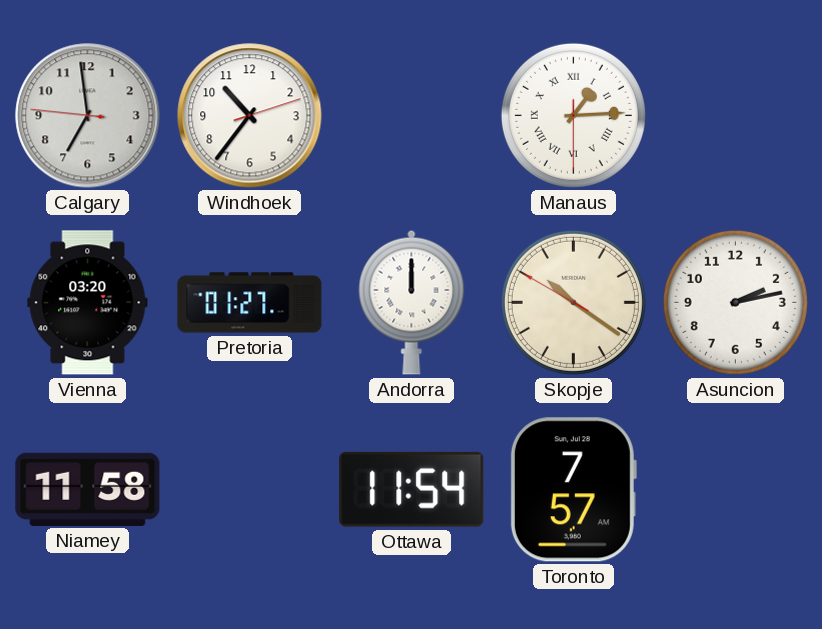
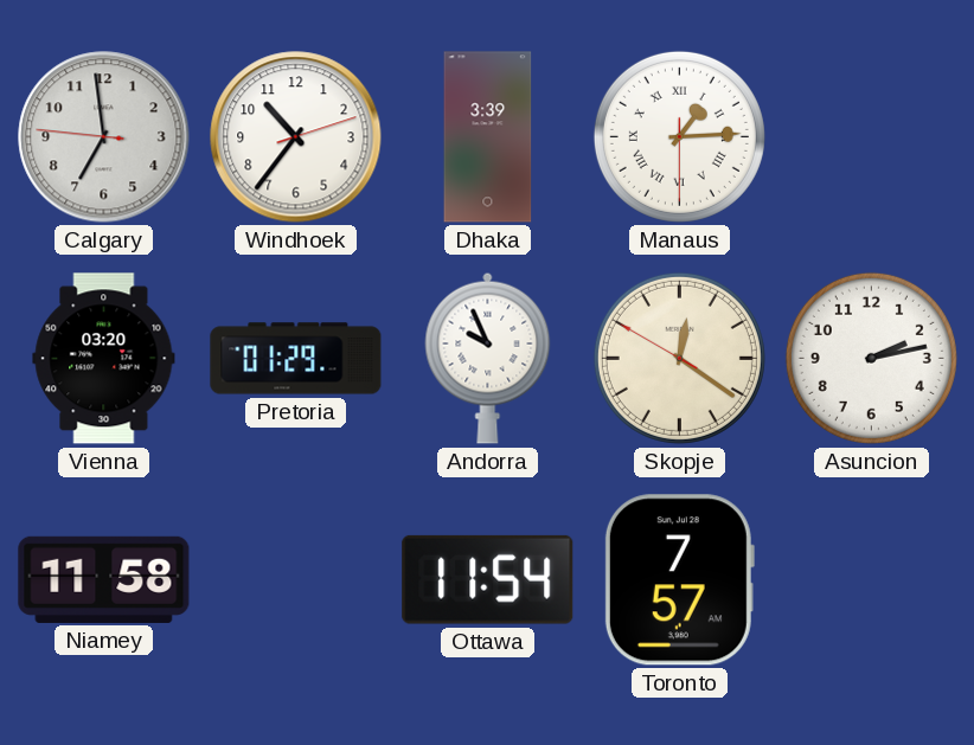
Dhaka: none -> 3:39 (488, 137)
Pretoria: 01:27 -> 01:29 (296, 359)
Andorra: 12:00 -> 9:56 (488, 358)
Skopje: 10:20 -> 12:20 (679, 358)
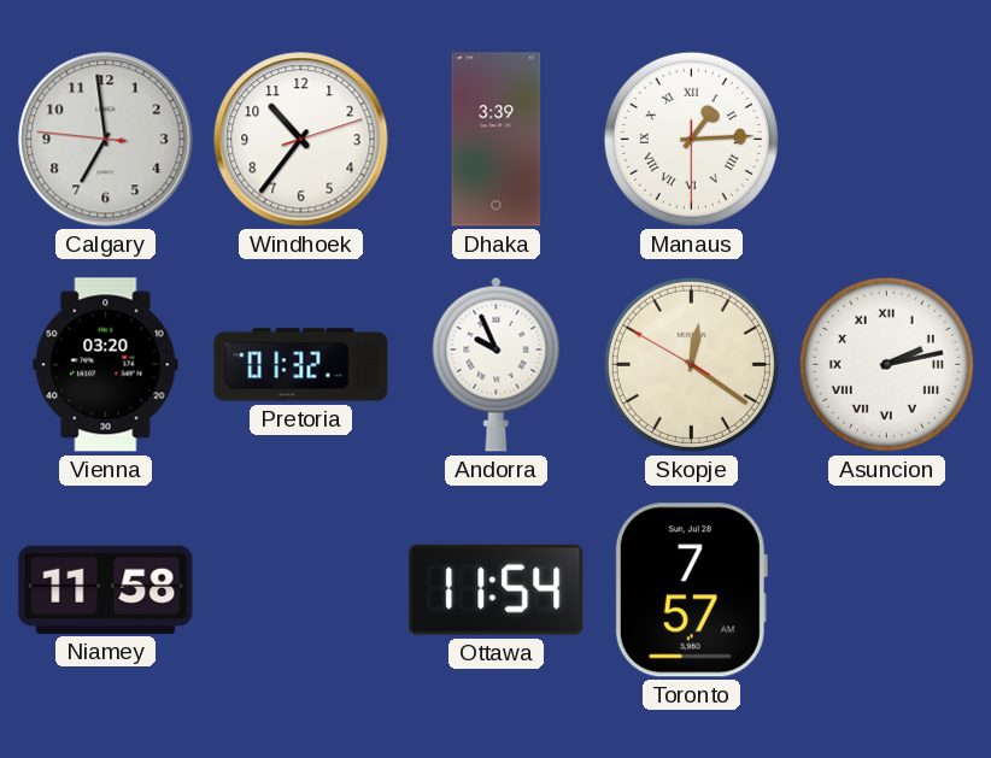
Pretoria: 01:29 -> 01:32 (301, 365)
Asuncion numerals: Arabic -> Roman (886, 364)
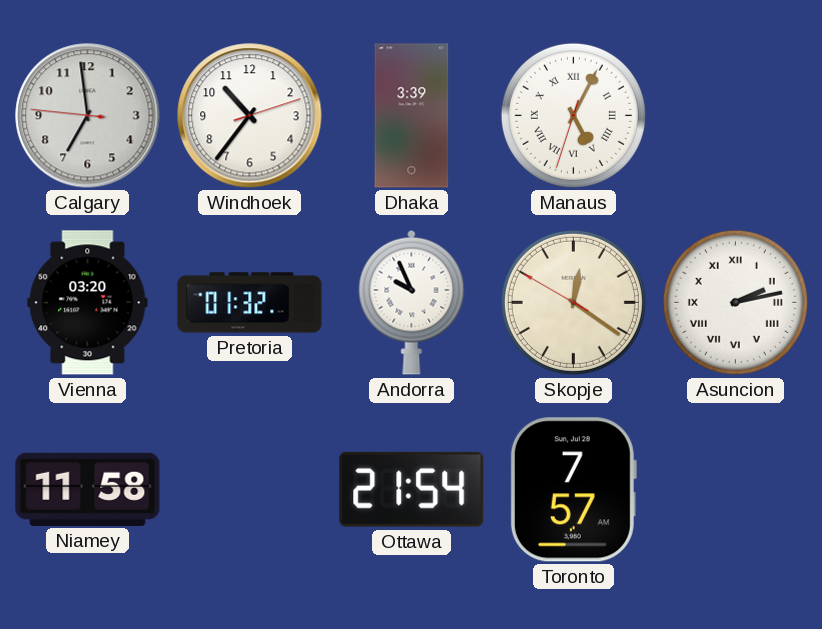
Manaus: 1:14 -> 5:04 (573, 115)
Ottawa: 11:54 -> 21:54 (412, 489)
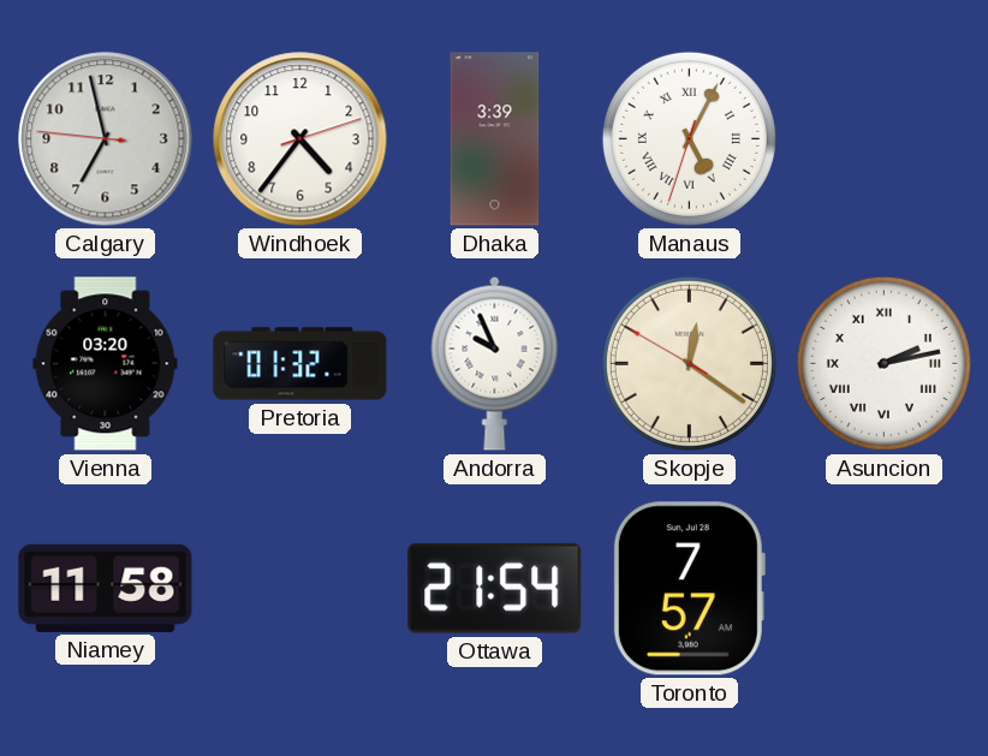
Calgary: 6:58 -> 6:57 (106, 139)
Windhoek: 10:36 -> 4:36 (300, 139)
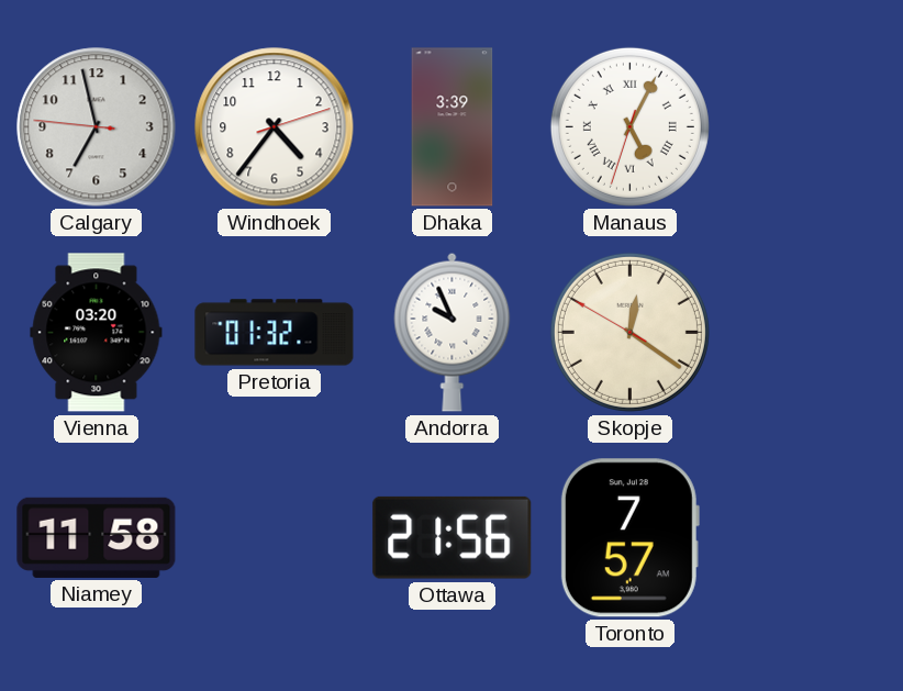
Asuncion: 2:13 -> none (883, 363)
Ottawa: 21:54 -> 21:56 (453, 537)
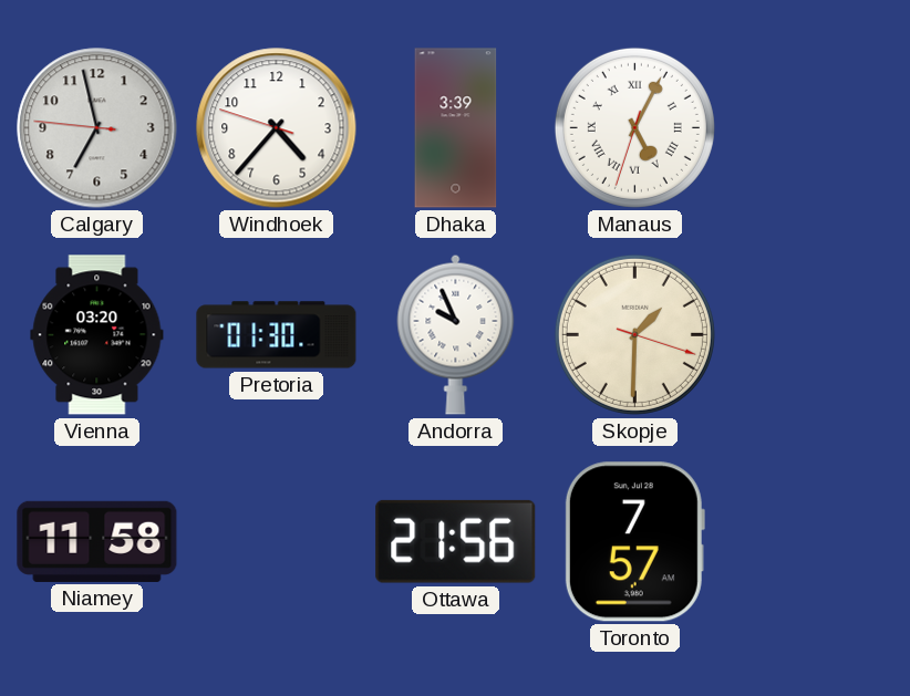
Windhoek: 4:36:12 -> 4:36:48 (277, 128)
Pretoria: 01:32 -> 01:30 (277, 335)
Skopje: 12:20 -> 1:30 (634, 334)
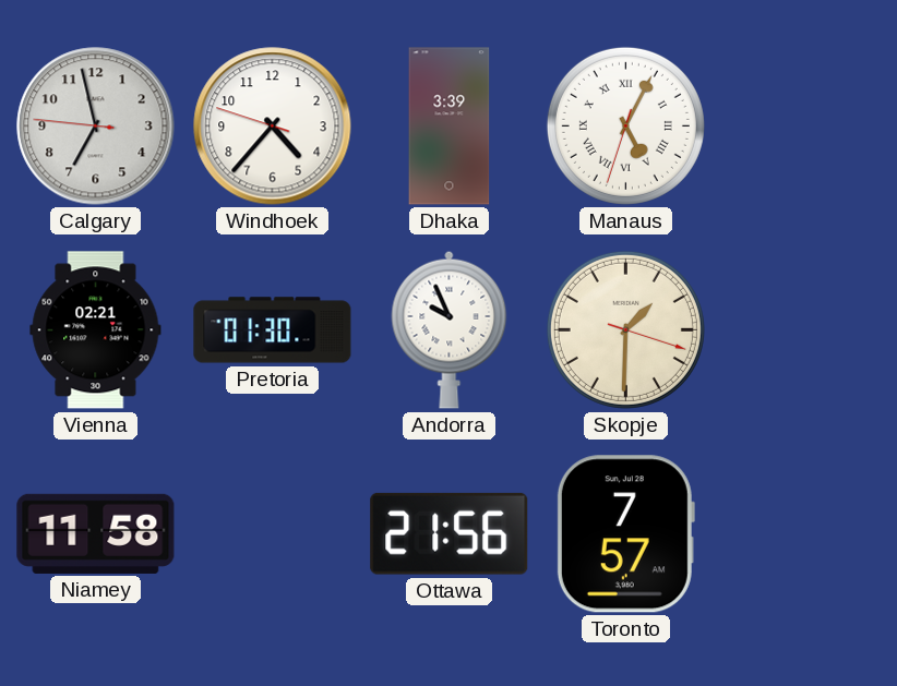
Vienna: 03:20 -> 02:21 (96, 330)
